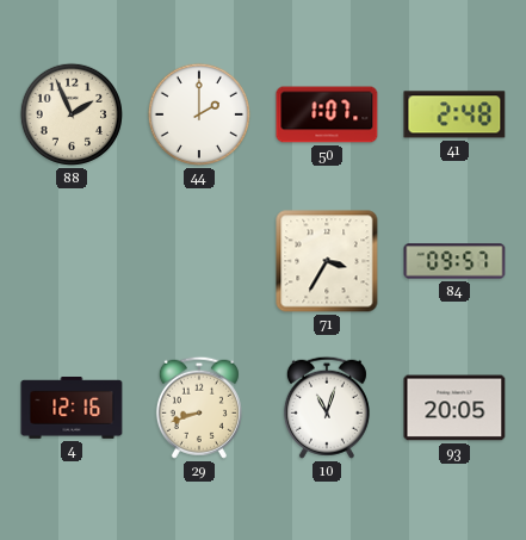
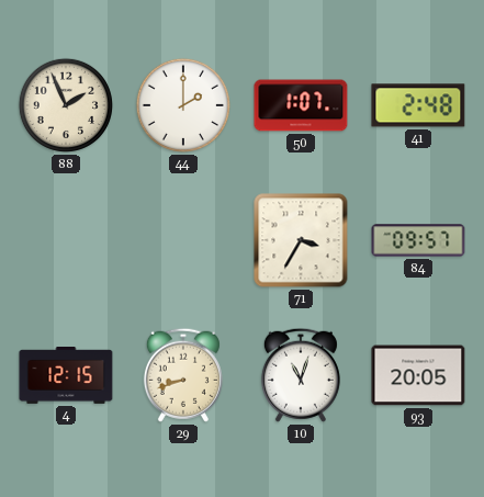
4: 12:16 -> 12:15 (66, 376)
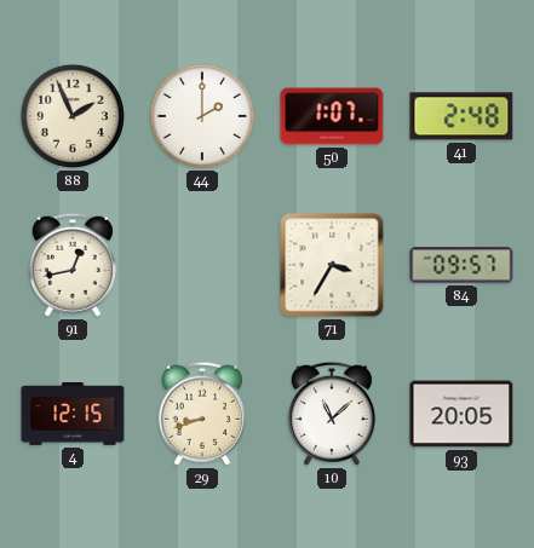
91: none -> 12:43 (73, 265)
10: 11:03 -> 11:08 (332, 414)
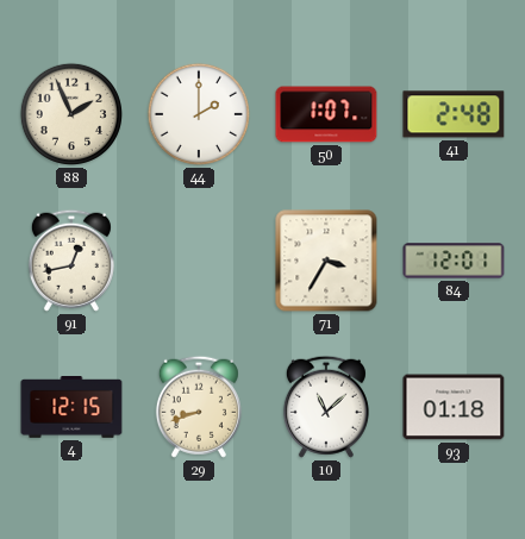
84: 09:57 -> 12:01 (454, 261)
93: 20:05 -> 01:18 (454, 407)
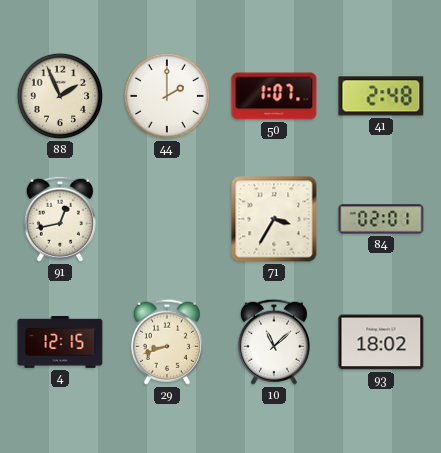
84: 12:01 -> 02:01 (381, 219)
93: 01:18 -> 18:02 (381, 342)
